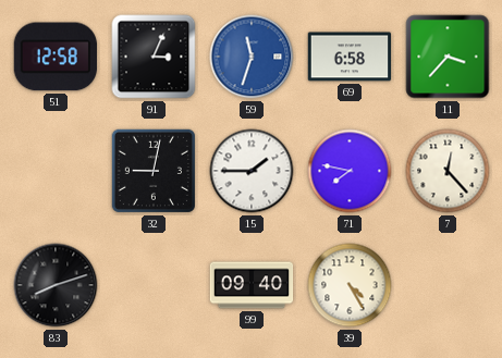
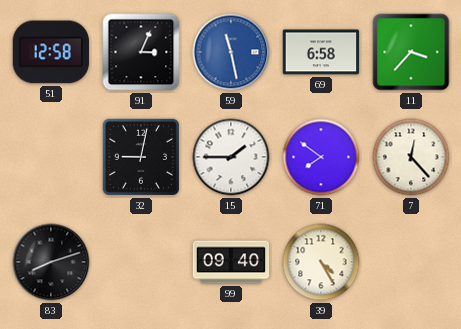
59: 11:33 -> 11:28 (231, 52)
71: 7:47 -> 7:51 (321, 157)
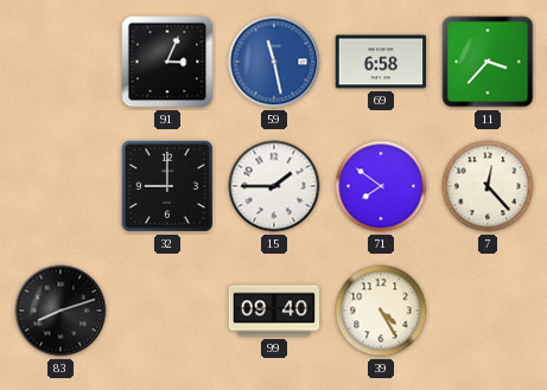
51: 12:58 -> none (51, 52)
32: 9:02 -> 9:00 (167, 186)
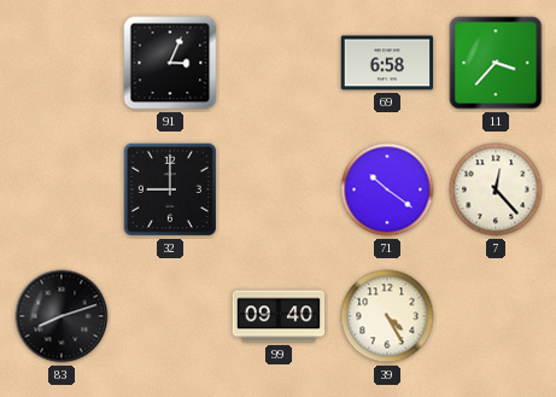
59: 11:28 -> none (274, 62)
15: 1:45 -> none (274, 186)
71: 7:51 -> 10:21 (387, 189)
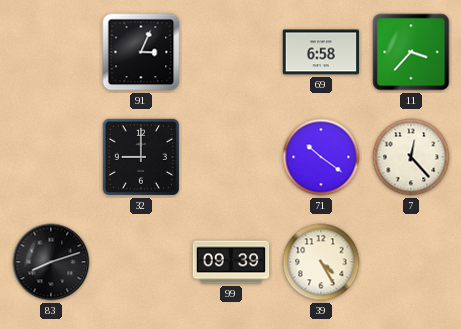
99: 09:40 -> 09:39 (231, 262)
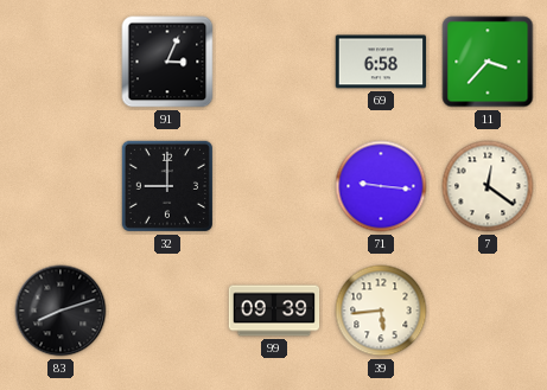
71: 10:21 -> 9:16 (381, 186)
7: 12:23 -> 12:21 (488, 186)
39: 4:25 -> 5:44 (381, 311)
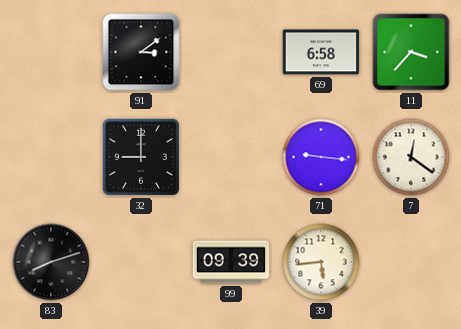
91: 3:04 -> 3:09 (141, 52)
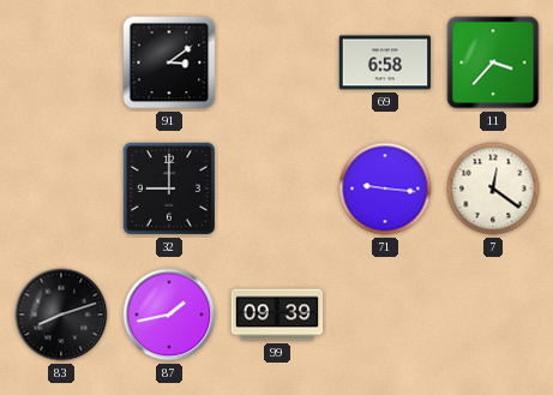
87: none -> 1:43 (169, 315)
39: 5:44 -> none (321, 262)
